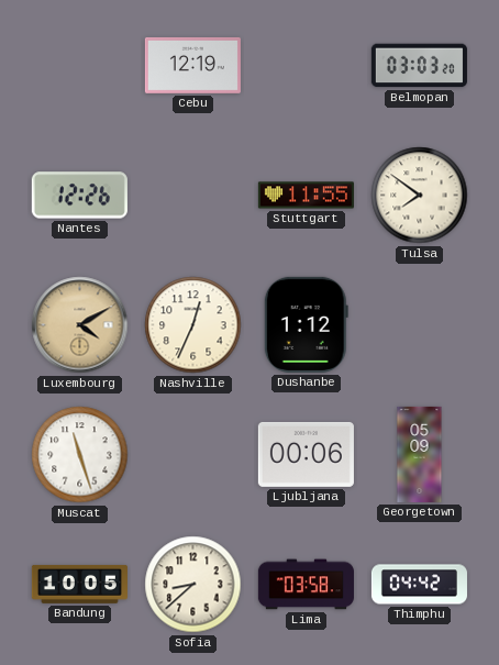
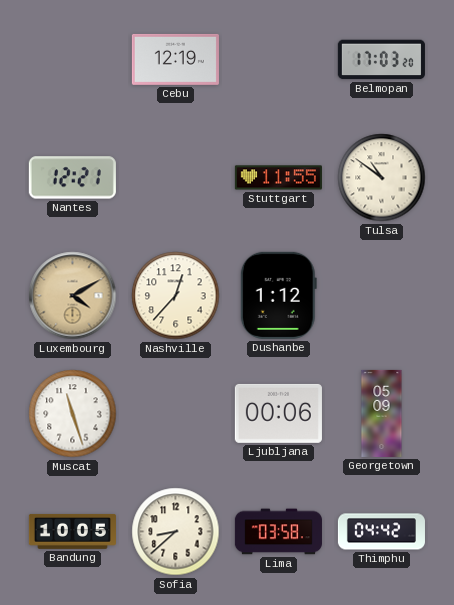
Belmopan: 03:03 -> 17:03 (381, 60)
Nantes: 12:26 -> 12:21 (72, 178)
Tulsa: 7:51 -> 10:51 (382, 178)
Nashville: 12:34 -> 12:37 (176, 296)
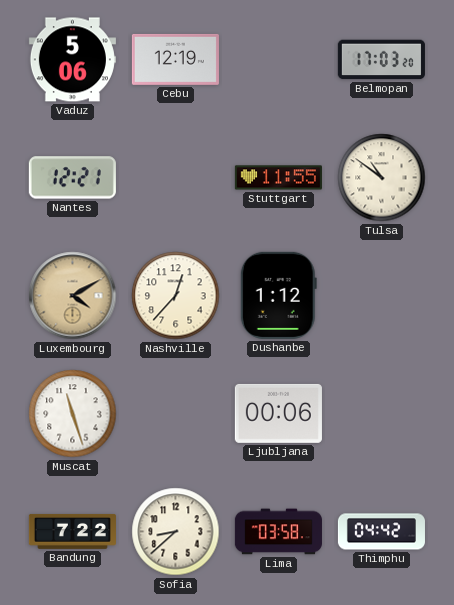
Vaduz: none -> 5:06 (72, 60)
Georgetown: 05:09 -> none (382, 413)
Bandung: 10:05 -> 7:22 (72, 532)
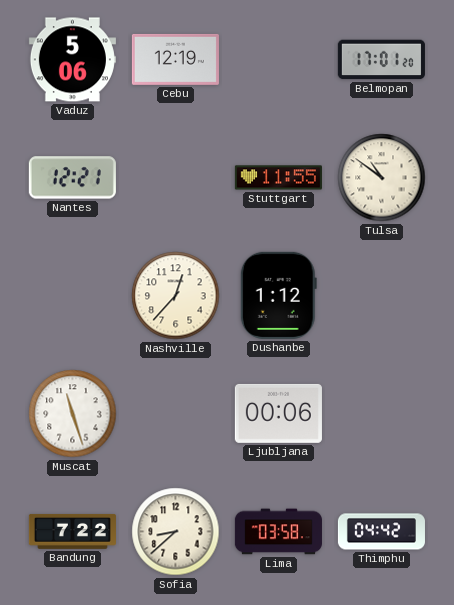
Belmopan: 17:03 -> 17:01 (381, 60)
Luxembourg: 4:10 -> none (73, 296)
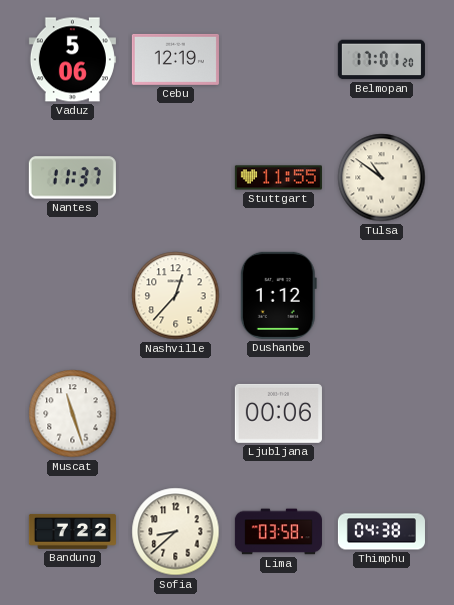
Nantes: 12:21 -> 11:37 (72, 178)
Thimphu: 04:42 -> 04:38 (381, 532)
